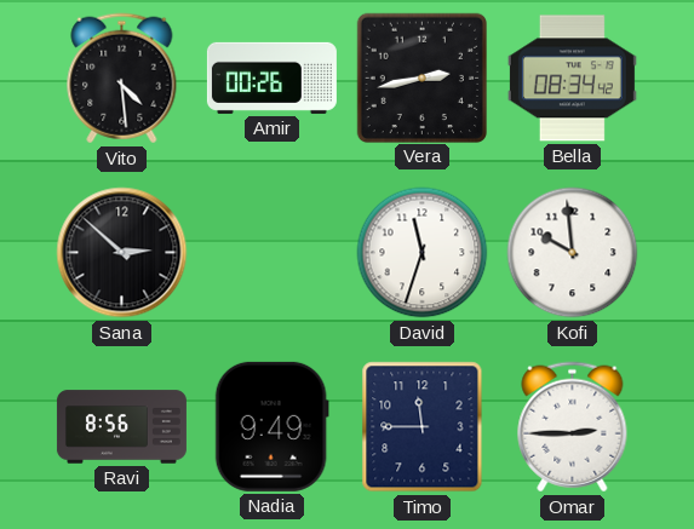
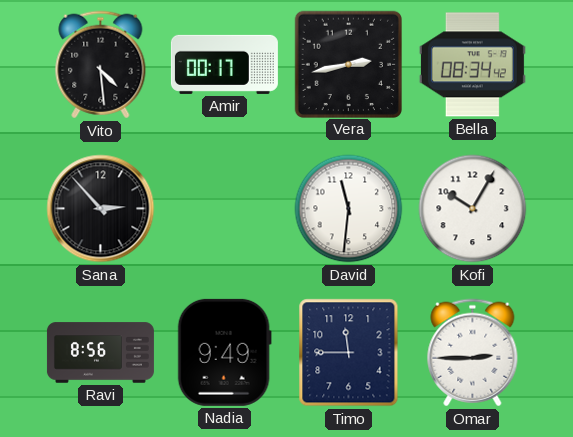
Amir: 00:26 -> 00:17 (224, 64)
Sana: 2:52 -> 2:53 (101, 209)
David: 11:33 -> 11:31 (349, 209)
Kofi: 9:59 -> 10:05 (473, 209)
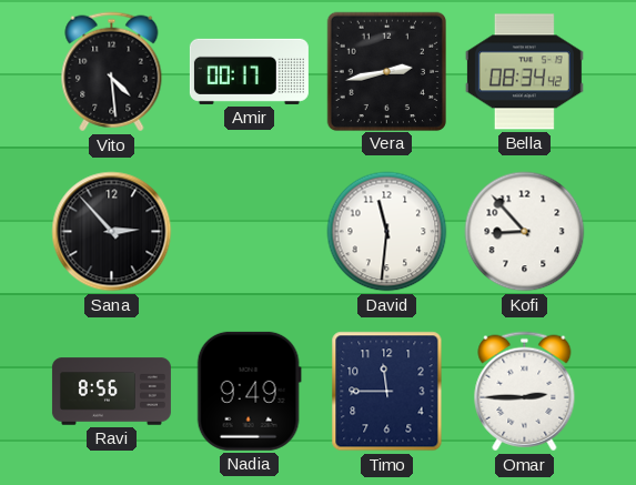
Kofi: 10:05 -> 8:53 (525, 232)
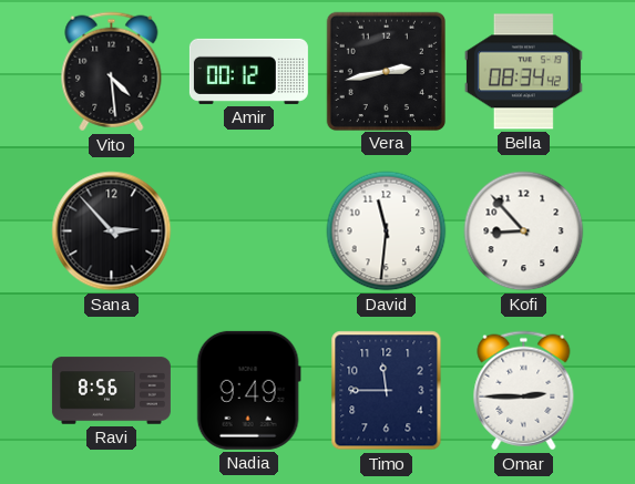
Amir: 00:17 -> 00:12 (248, 71)
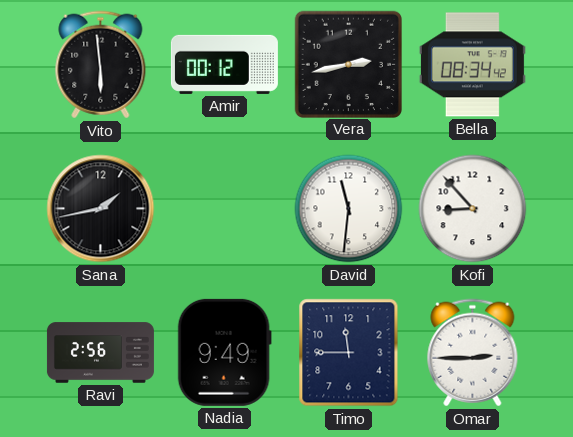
Vito: 4:29 -> 5:59 (101, 65)
Sana: 2:53 -> 1:43 (101, 209)
Ravi: 8:56 -> 2:56 (100, 353)
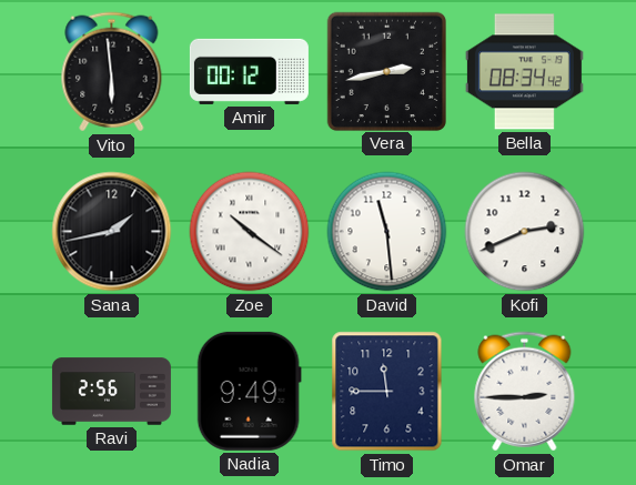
Zoe: none -> 10:21 (250, 232)
David: 11:31 -> 11:29 (387, 232)
Kofi: 8:53 -> 2:41 (525, 232)
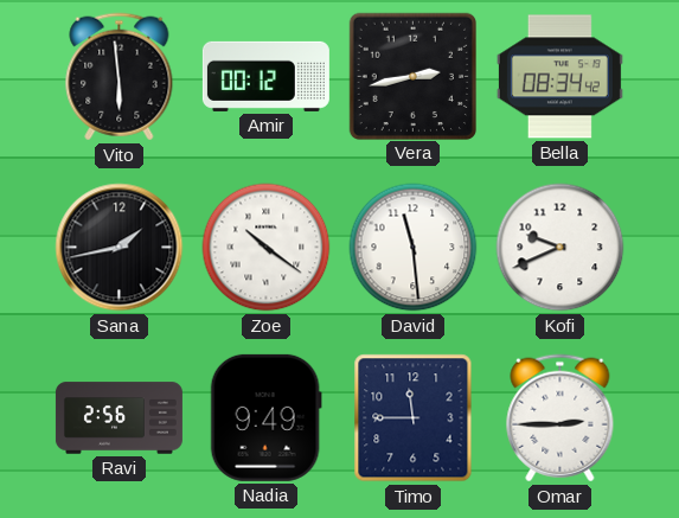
Kofi: 2:41 -> 9:41 (561, 248)
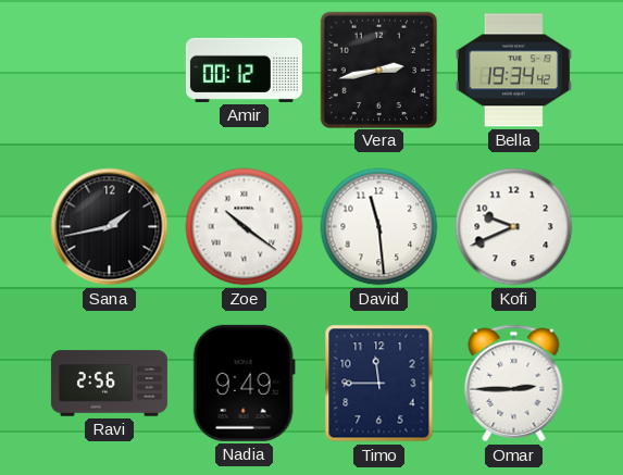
Vito: 5:59 -> none (120, 77)
Bella: 08:34 -> 19:34 (513, 71)
